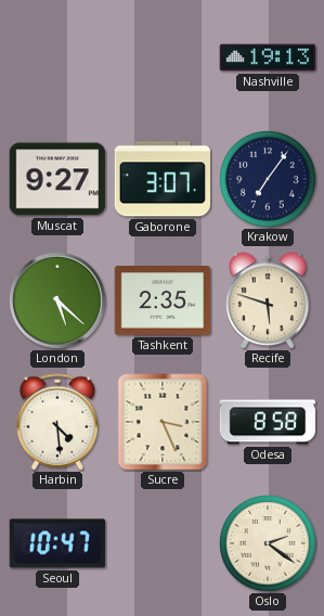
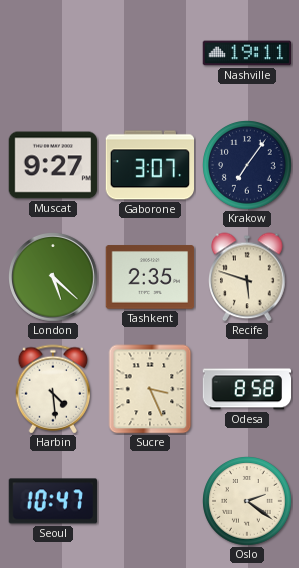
Nashville: 19:13 -> 19:11 (247, 53)
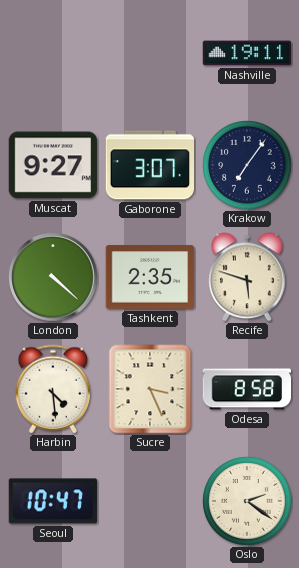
London: 5:22 -> 4:22 (53, 277)
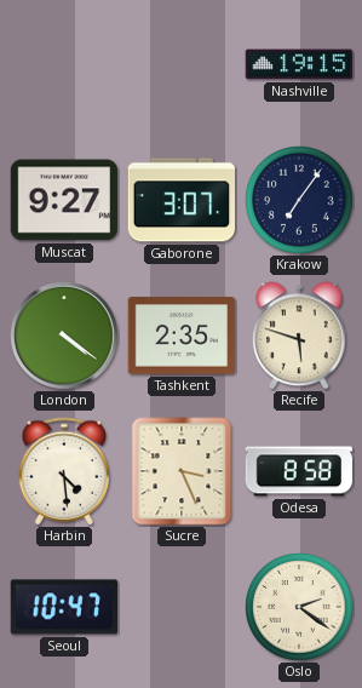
Nashville: 19:11 -> 19:15 (299, 64)
London: 4:22 -> 4:21 (64, 336)
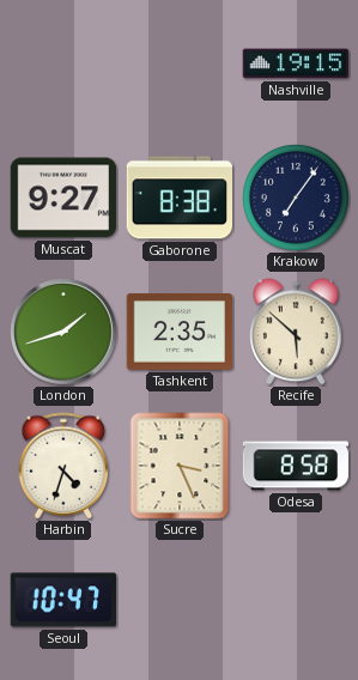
Gaborone: 3:07 -> 8:38 (180, 198)
London: 4:21 -> 1:42 (63, 332)
Recife: 5:48 -> 5:52 (296, 332)
Harbin: 4:29 -> 4:33 (63, 466)
Oslo: 2:21 -> none (299, 607)
